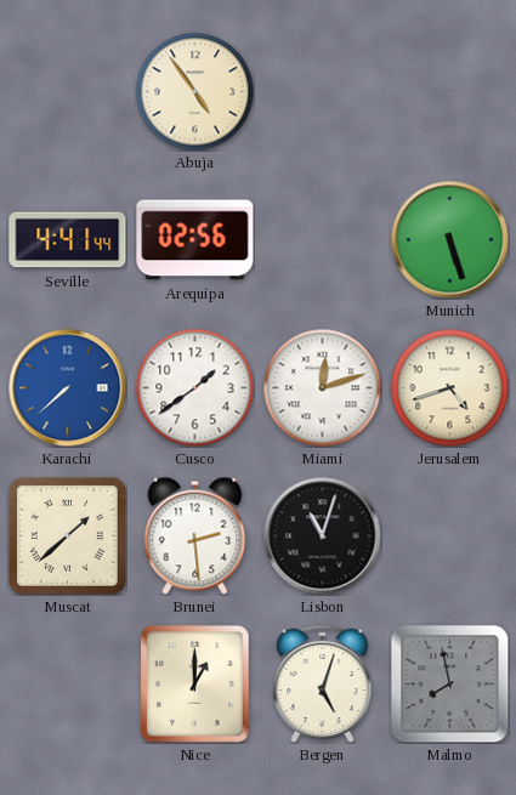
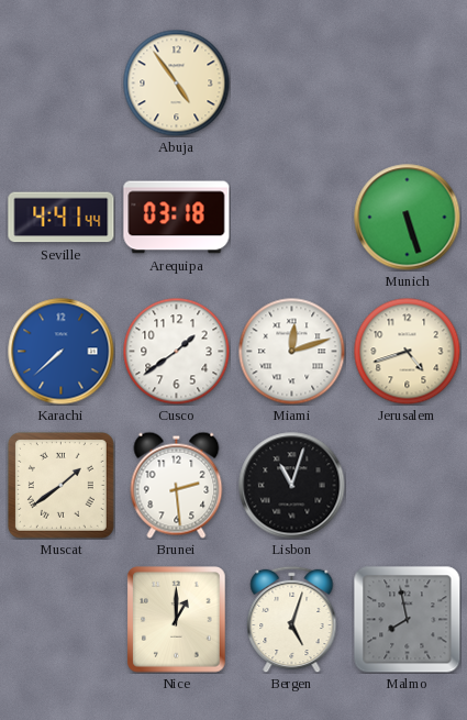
Arequipa: 02:56 -> 03:18 (177, 218)
Muscat: 1:38 -> 1:39 (60, 485)
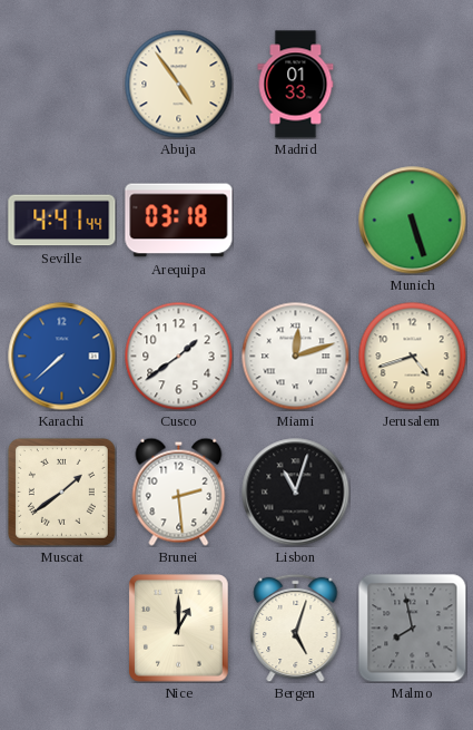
Madrid: none -> 01:33 (296, 85)
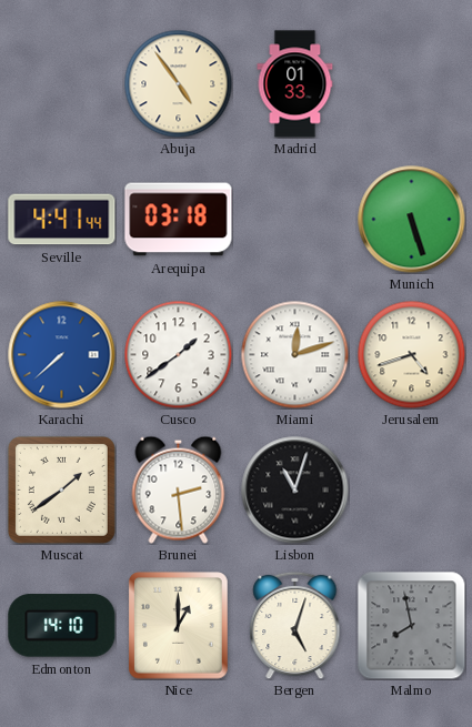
Edmonton: none -> 14:10 (62, 626)
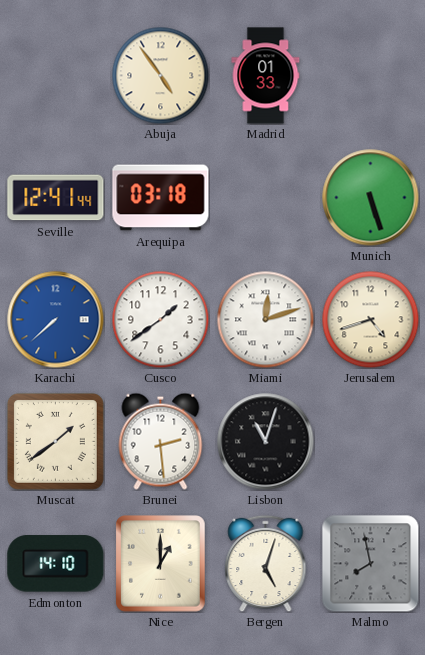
Seville: 4:41 -> 12:41 (56, 198)
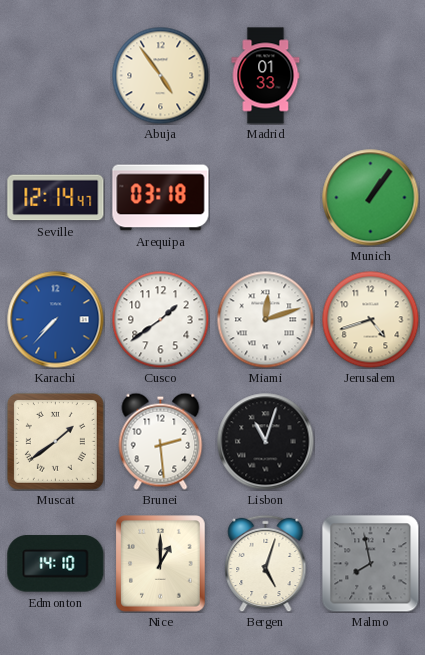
Seville: 12:41 -> 12:14 (56, 198)
Munich: 5:27 -> 1:06 (371, 198)
Karachi: 7:38 -> 7:37 (56, 320)
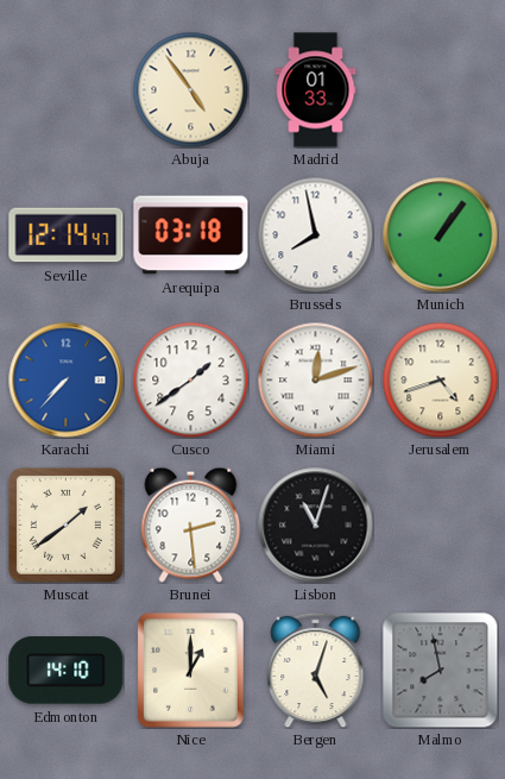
Brussels: none -> 7:58 (315, 234)
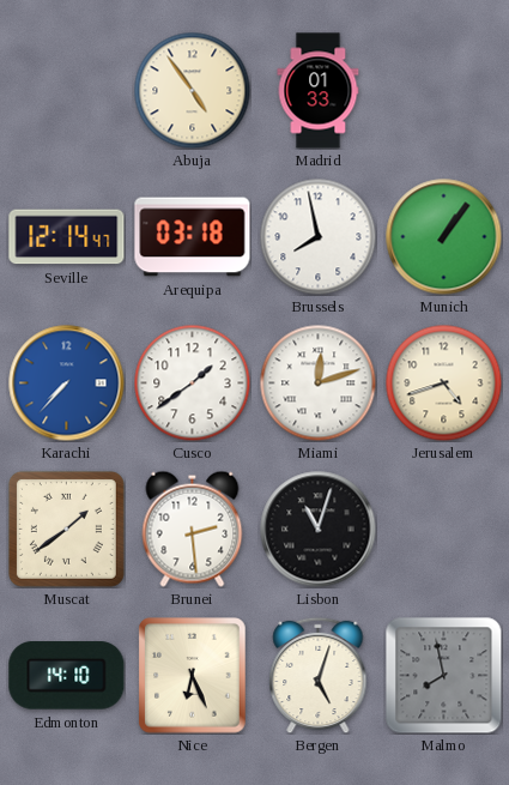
Nice: 1:00 -> 6:26 (193, 676)
